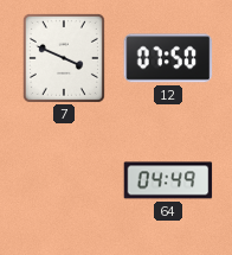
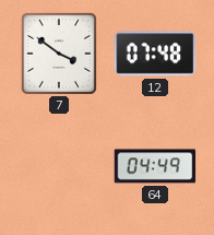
7: 3:49 -> 3:51 (59, 54)
12: 07:50 -> 07:48 (155, 54)
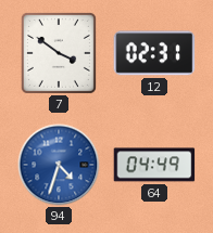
12: 07:48 -> 02:31 (154, 53)
94: none -> 4:33 (59, 165)
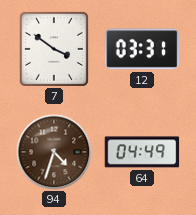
12: 02:31 -> 03:31 (142, 49)
94 dial: blue -> brown (54, 152)
